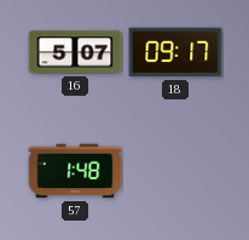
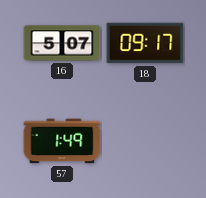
57: 1:48 -> 1:49 (62, 141)
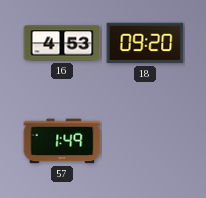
16: 5:07 -> 4:53 (62, 43)
18: 09:17 -> 09:20 (145, 43)
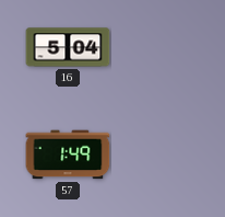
16: 4:53 -> 5:04 (68, 47)
18: 09:20 -> none (145, 43)
